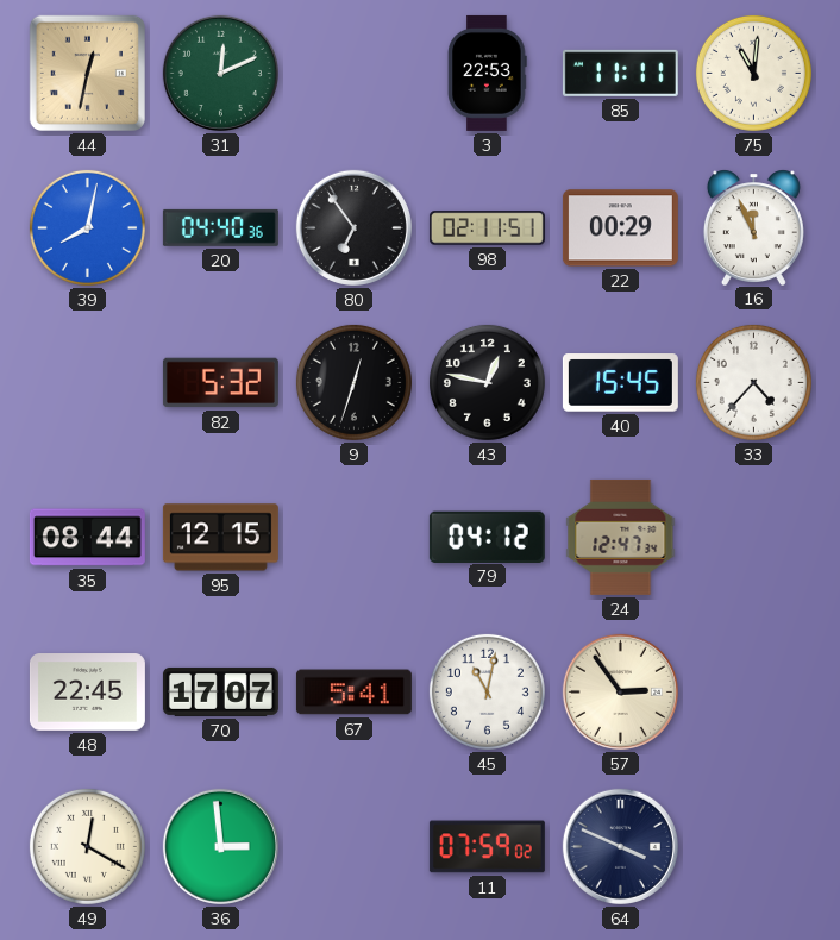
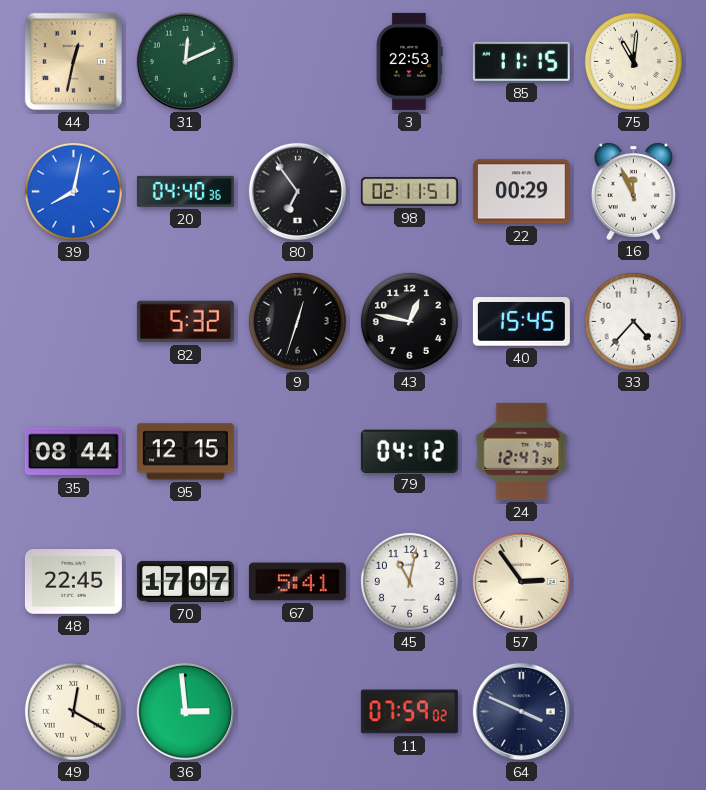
85: 11:11 -> 11:15 (521, 61)
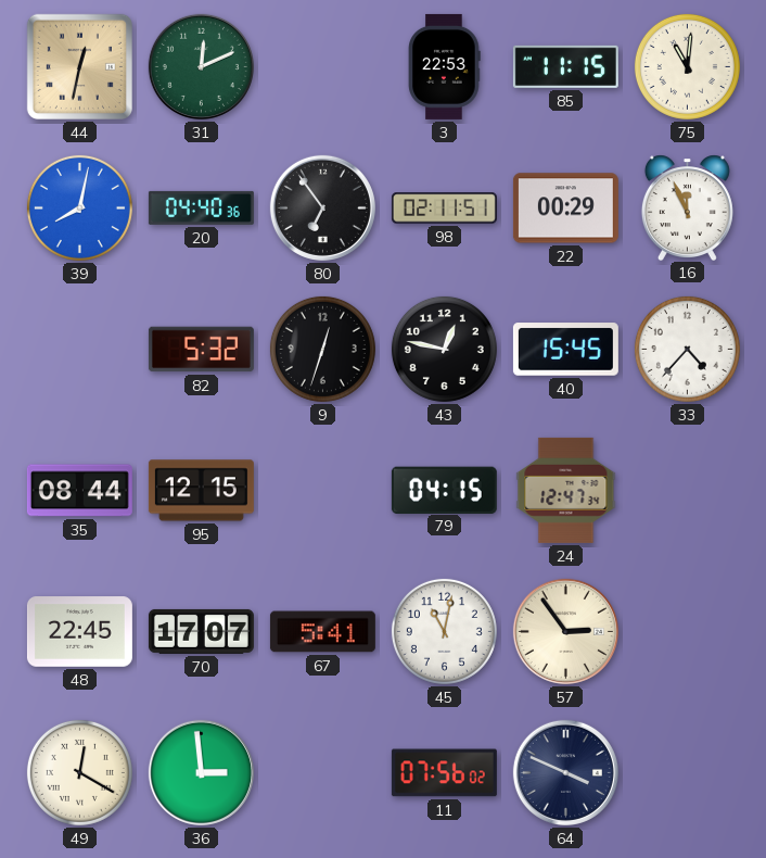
79: 04:12 -> 04:15 (444, 490)
11: 07:59 -> 07:56 (444, 773)
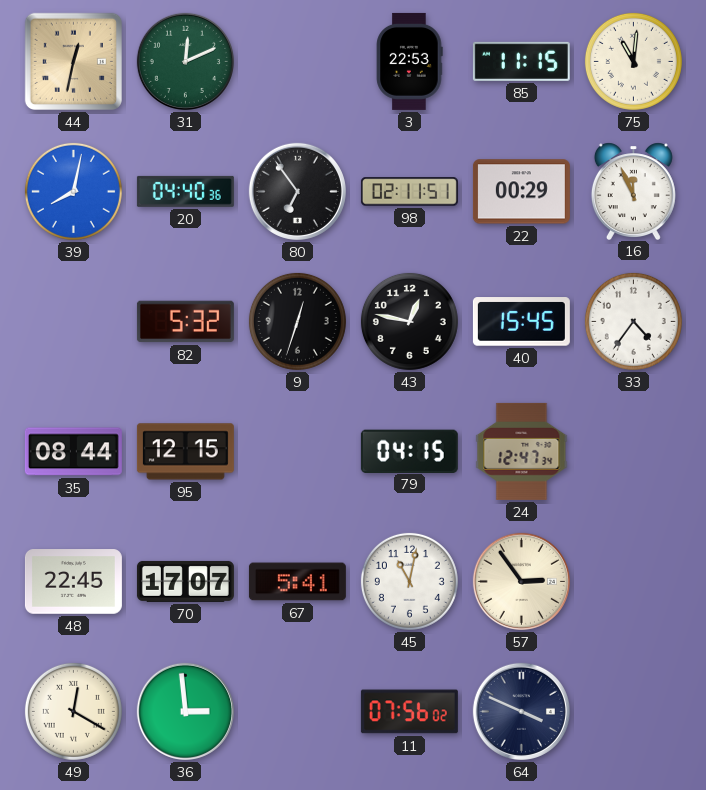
33: 4:37 -> 4:36 (633, 321)
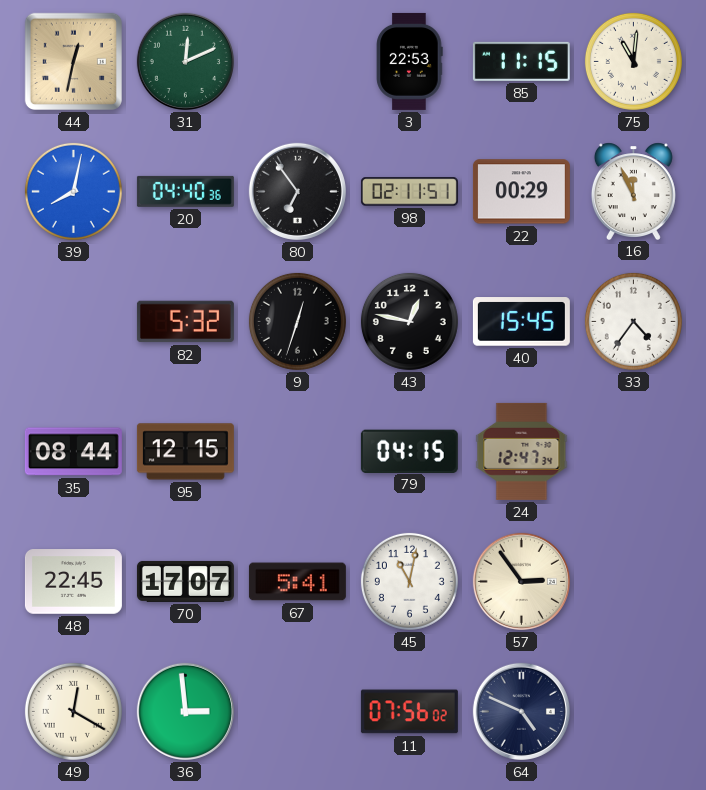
64: 3:49 -> 4:49 (521, 711)
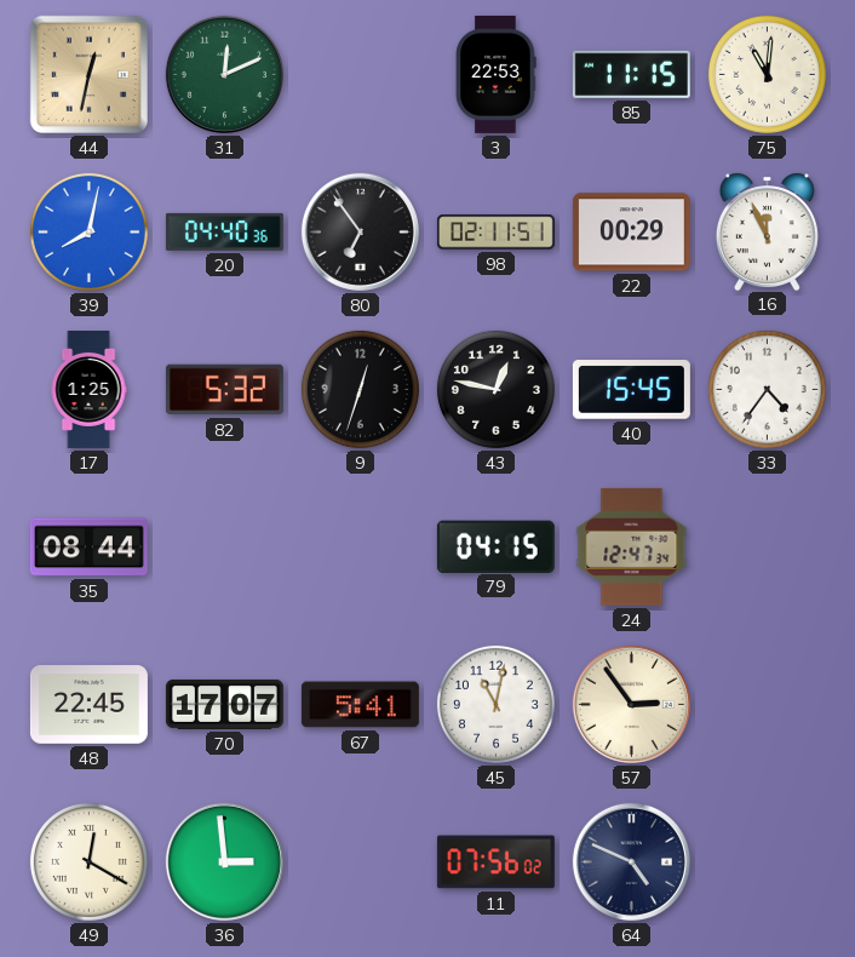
17: none -> 1:25 (88, 389)
95: 12:15 -> none (185, 452)
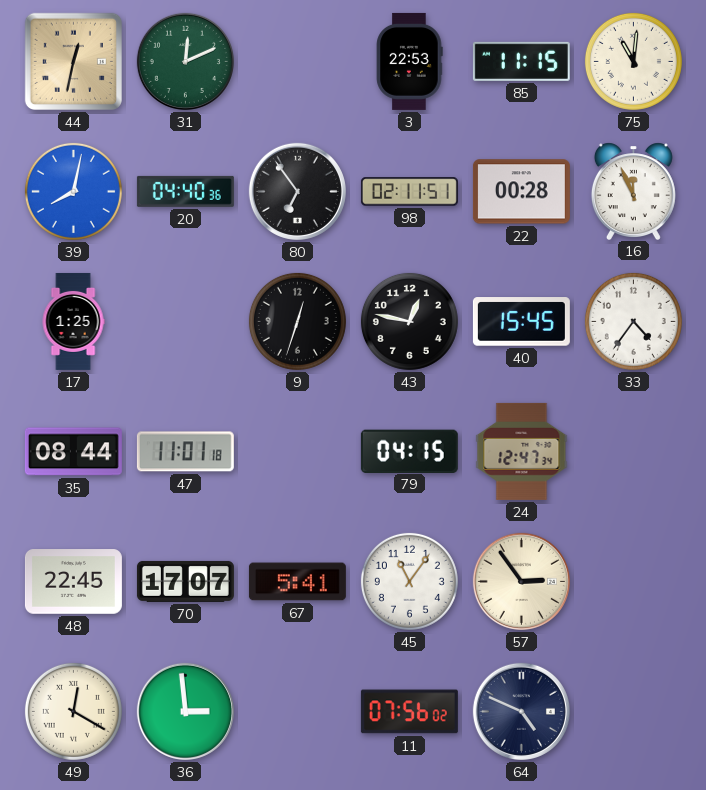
22: 00:29 -> 00:28 (521, 192)
82: 5:32 -> none (224, 390)
47: none -> 11:01 (185, 452)
45: 11:02 -> 11:06 (409, 581)
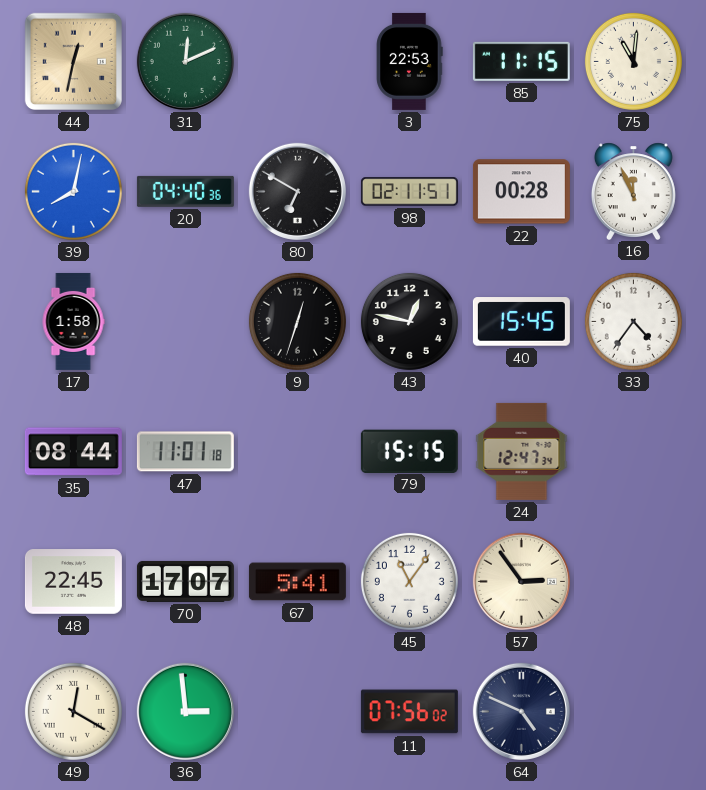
80: 6:54 -> 6:50 (297, 191)
17: 1:25 -> 1:58 (73, 321)
79: 04:15 -> 15:15 (409, 451)
